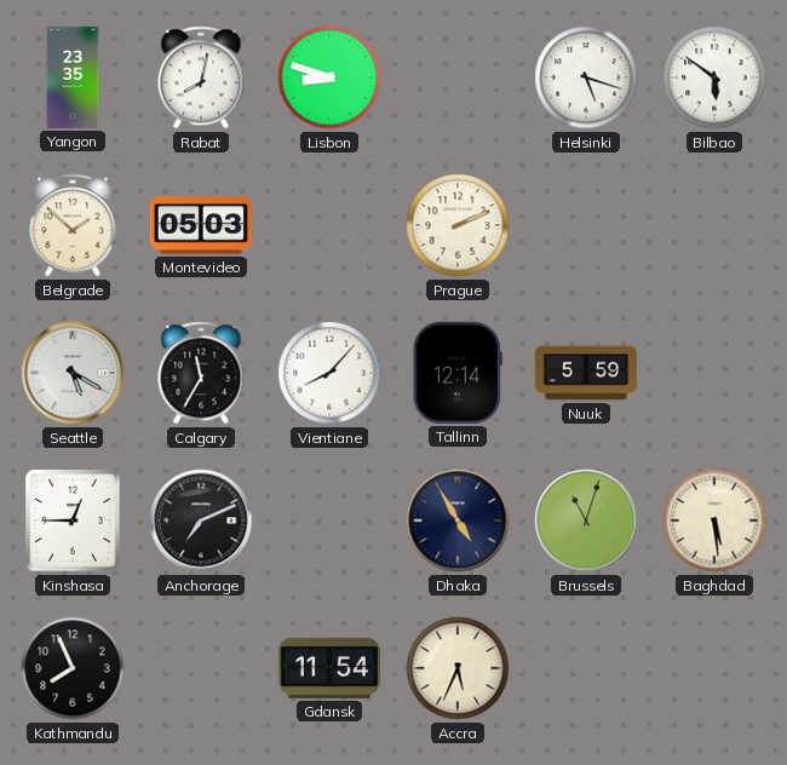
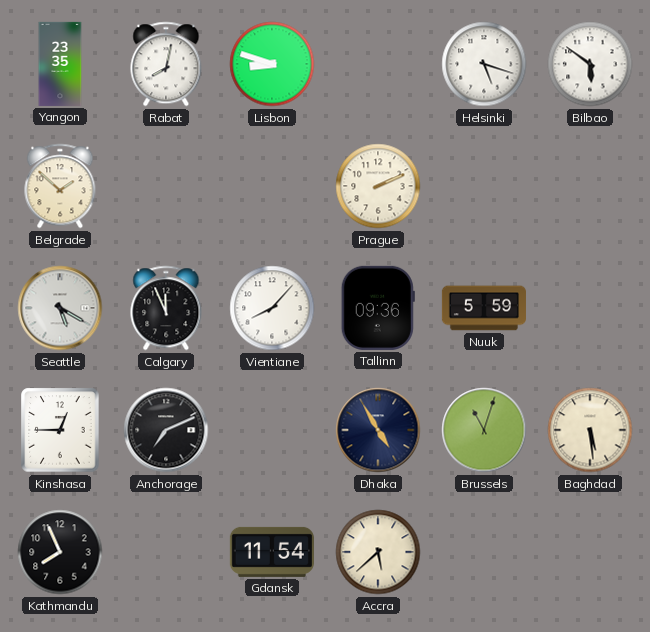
Montevideo: 05:03 -> none (201, 225)
Calgary: 11:35 -> 11:56 (166, 308)
Tallinn: 12:14 -> 09:36 (378, 308)
Accra: 5:34 -> 5:38 (378, 552)
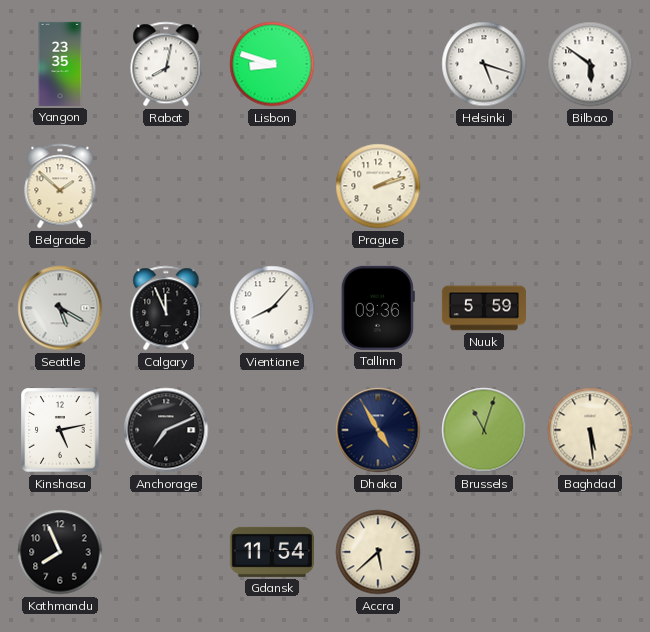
Prague: 2:11 -> 2:12 (378, 186)
Kinshasa: 12:45 -> 5:13 (60, 430)
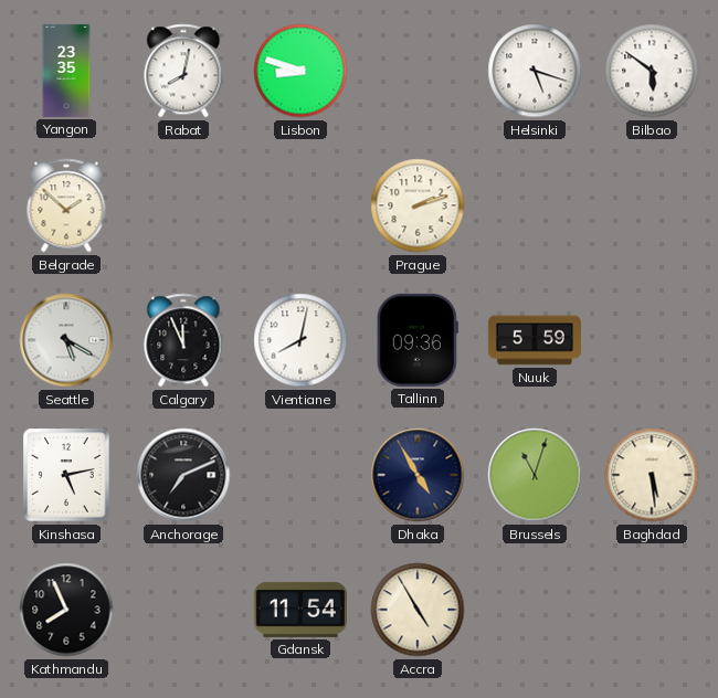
Vientiane: 8:07 -> 8:02 (300, 340)
Accra: 5:38 -> 4:55 (418, 610)
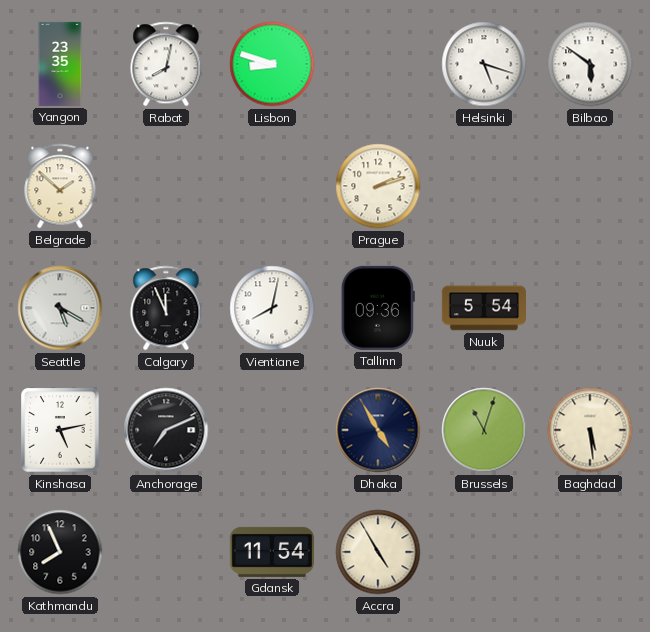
Nuuk: 5:59 -> 5:54 (484, 308)
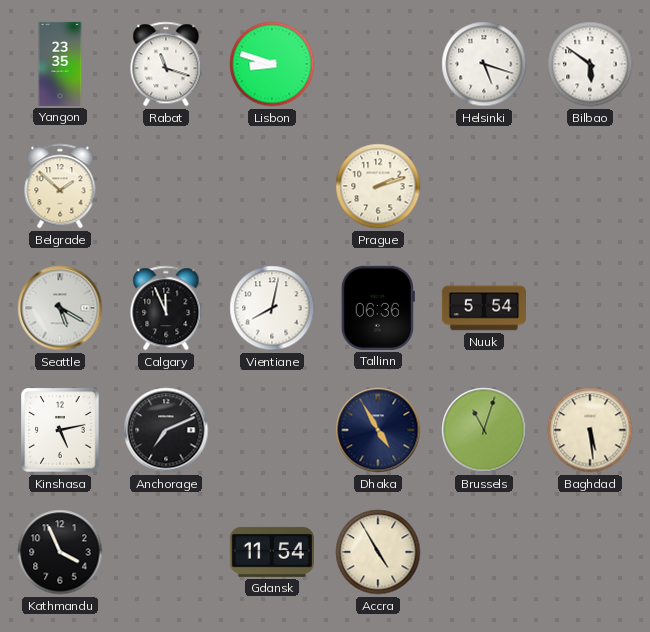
Rabat: 8:02 -> 11:18 (166, 64)
Tallinn: 09:36 -> 06:36 (378, 308)
Kathmandu: 7:56 -> 3:56 (60, 552)
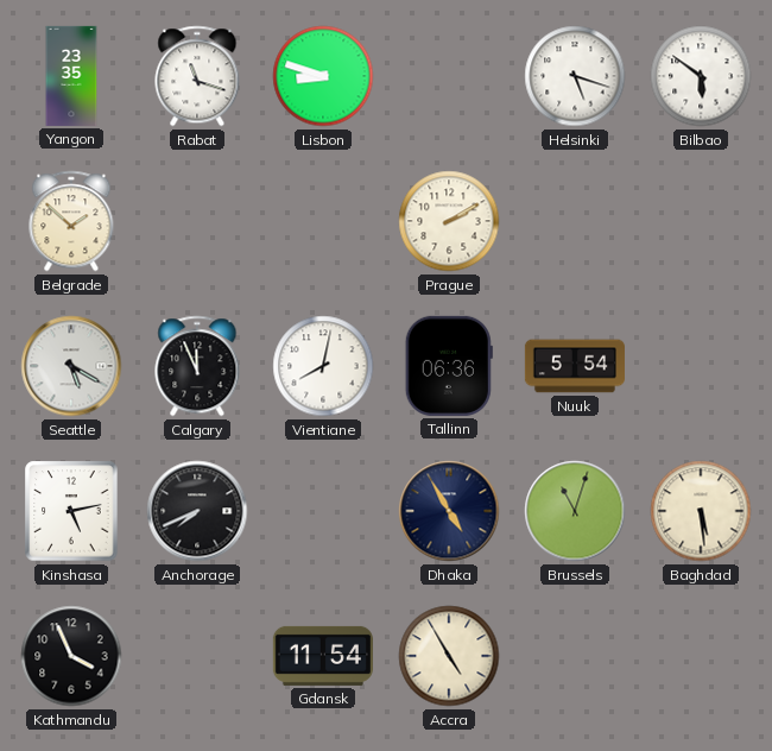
Prague: 2:12 -> 2:10 (449, 221)
Anchorage: 7:11 -> 7:41 (197, 511)
